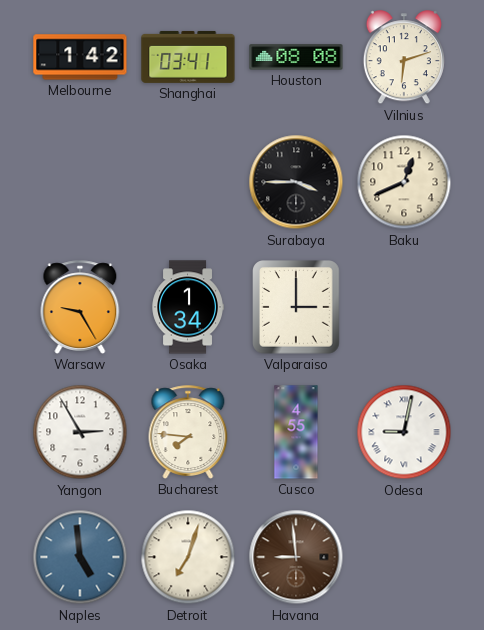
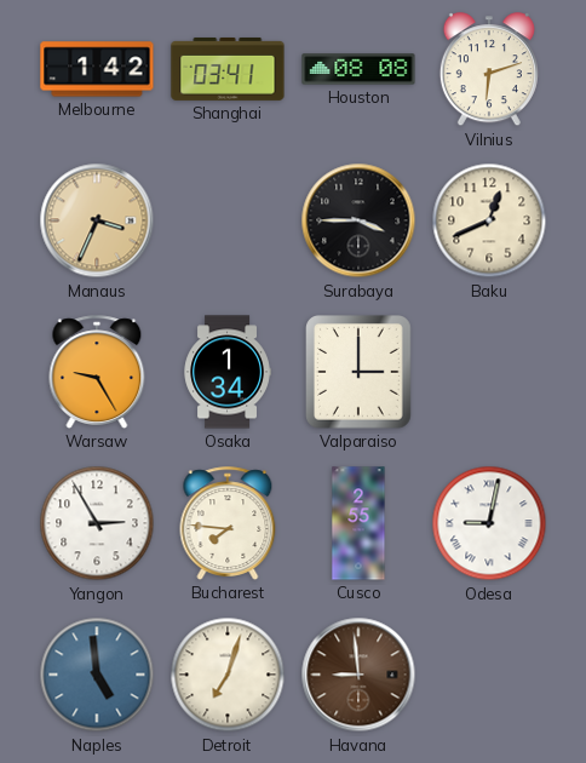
Manaus: none -> 3:34 (97, 220)
Cusco: 4:55 -> 2:55 (358, 523)
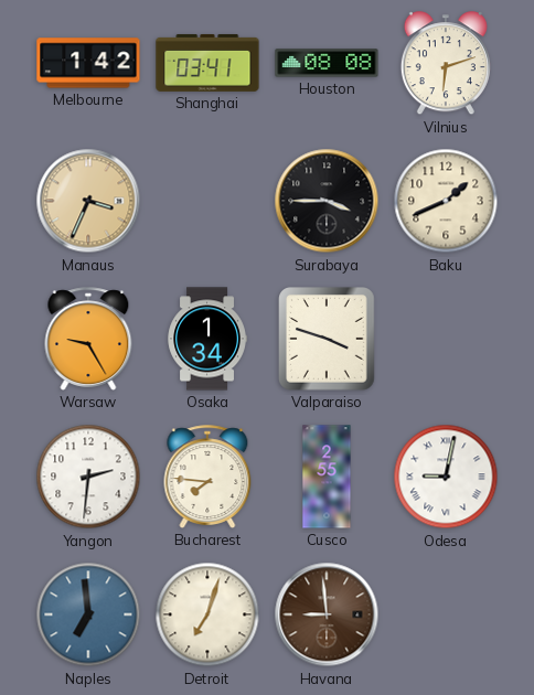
Baku: 12:41 -> 1:41 (446, 201)
Valparaiso: 3:00 -> 3:48 (328, 340)
Yangon: 2:55 -> 2:31 (88, 477)
Naples: 4:59 -> 6:59 (88, 614)
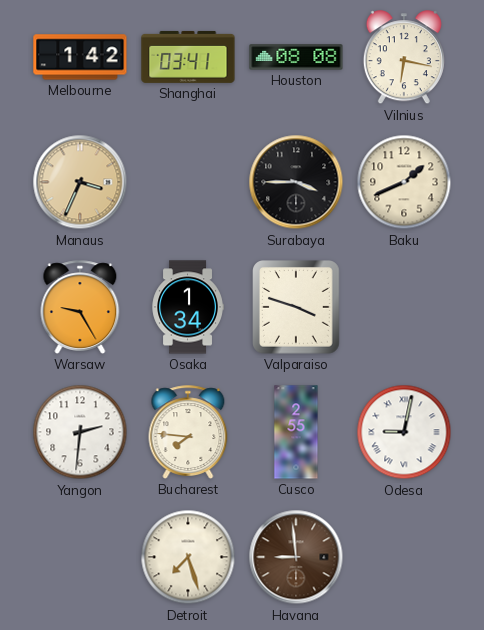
Vilnius: 6:12 -> 6:17 (404, 58)
Naples: 6:59 -> none (88, 614)
Detroit: 7:03 -> 7:27 (188, 557)
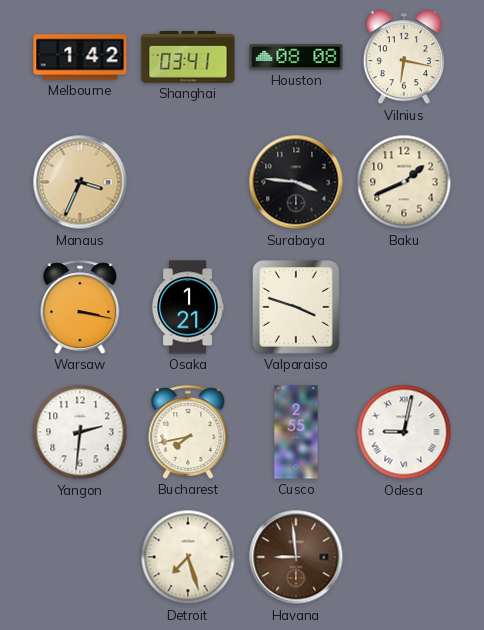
Surabaya: 3:45 -> 3:46 (296, 182)
Warsaw: 9:25 -> 3:17 (80, 307)
Osaka: 1:34 -> 1:21 (188, 307)
Bucharest: 7:46 -> 7:43 (188, 432)
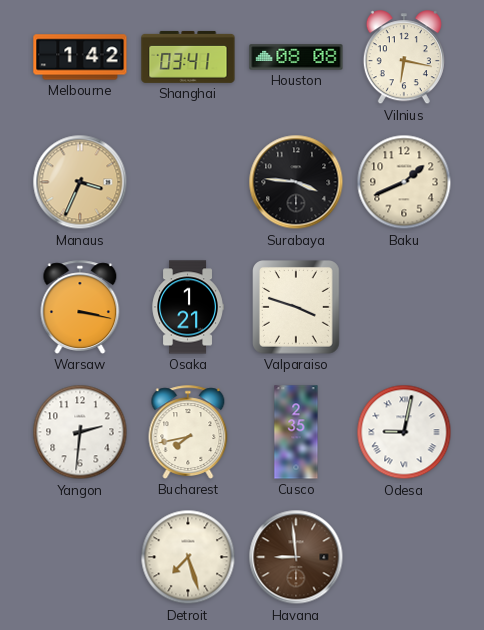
Cusco: 2:55 -> 2:35 (296, 432)
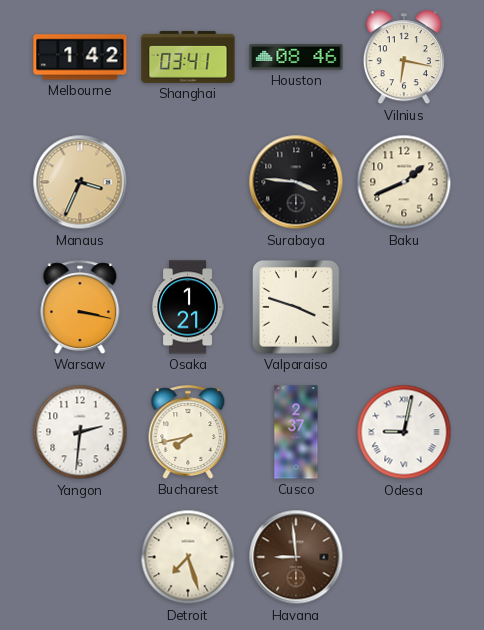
Houston: 08:08 -> 08:46 (296, 57)
Cusco: 2:35 -> 2:37 (296, 432)
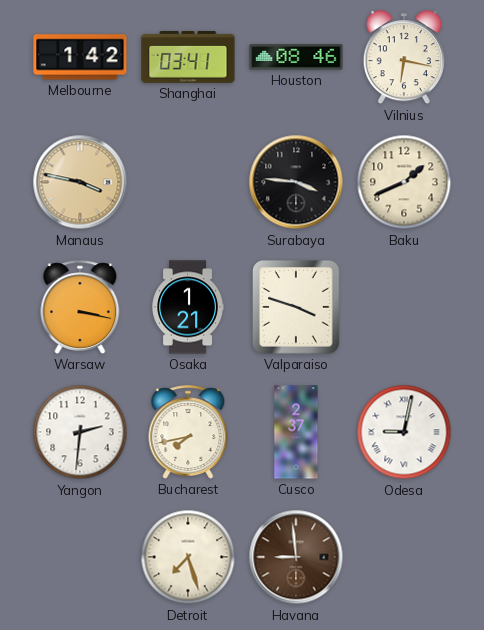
Manaus: 3:34 -> 3:47 (80, 182)
